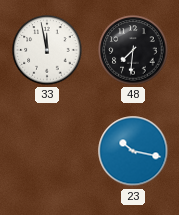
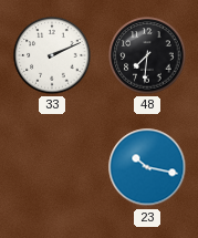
33: 11:58 -> 2:11 (52, 55)
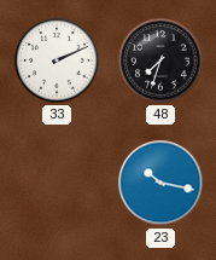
48: 7:31 -> 7:33 (160, 60)
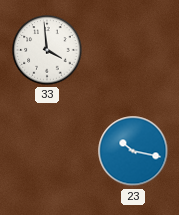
33: 2:11 -> 3:59 (47, 50)
48: 7:33 -> none (160, 60)
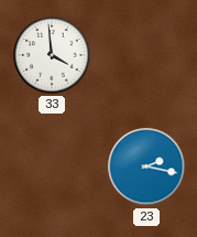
23: 10:17 -> 2:17 (146, 166)
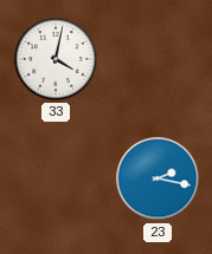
33: 3:59 -> 4:02 (56, 59)
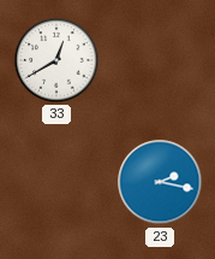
33: 4:02 -> 12:40 (56, 60)
